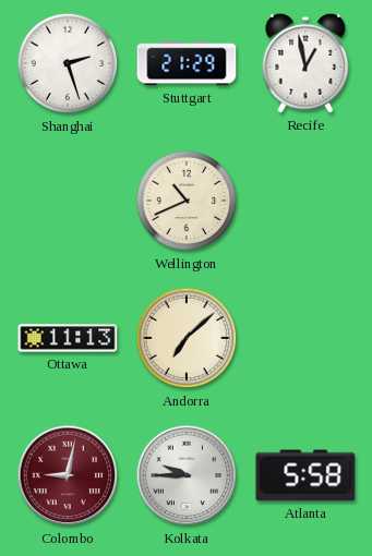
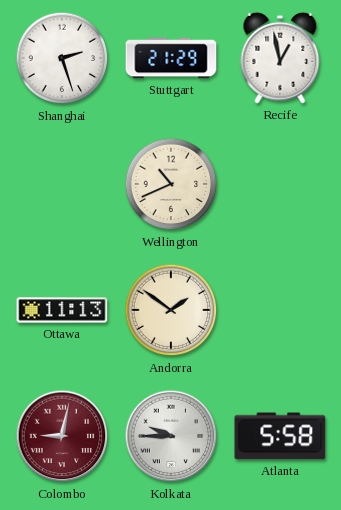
Andorra: 7:08 -> 1:51 (171, 310)
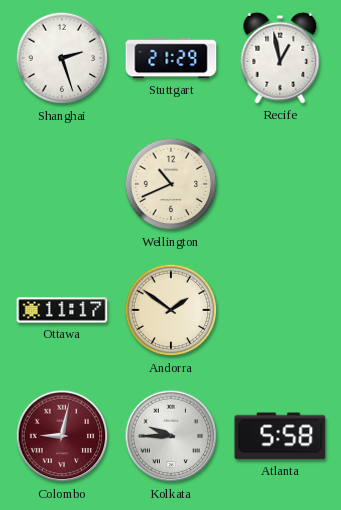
Ottawa: 11:13 -> 11:17 (62, 310)
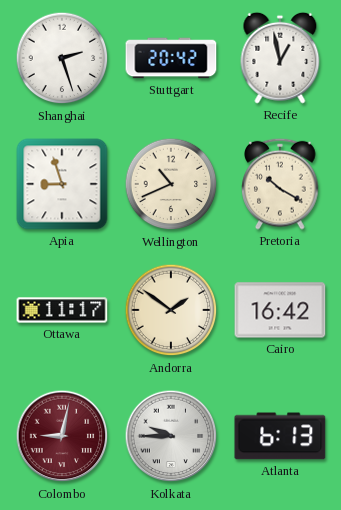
Stuttgart: 21:29 -> 20:42 (171, 58)
Apia: none -> 8:57 (62, 184)
Pretoria: none -> 10:20 (280, 184)
Cairo: none -> 16:42 (280, 310)
Atlanta: 5:58 -> 6:13 (280, 436)
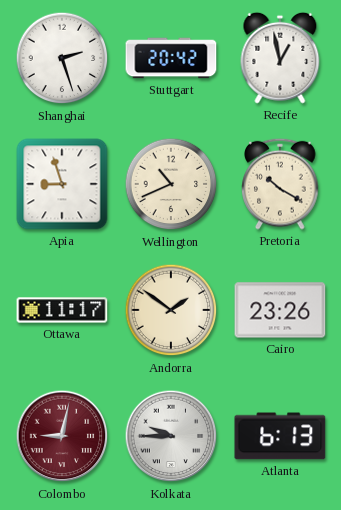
Cairo: 16:42 -> 23:26 (280, 310)
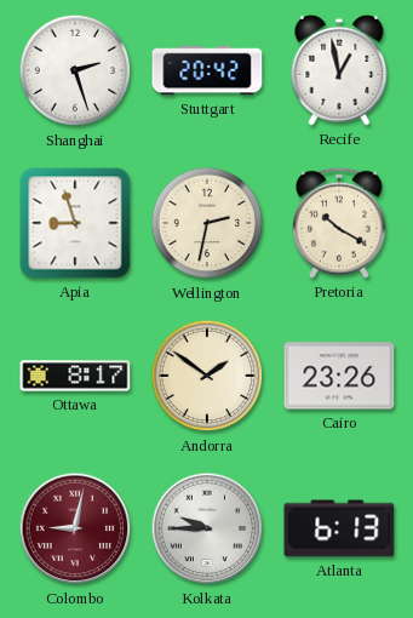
Wellington: 10:41 -> 2:32 (207, 223)
Ottawa: 11:17 -> 8:17 (75, 376)
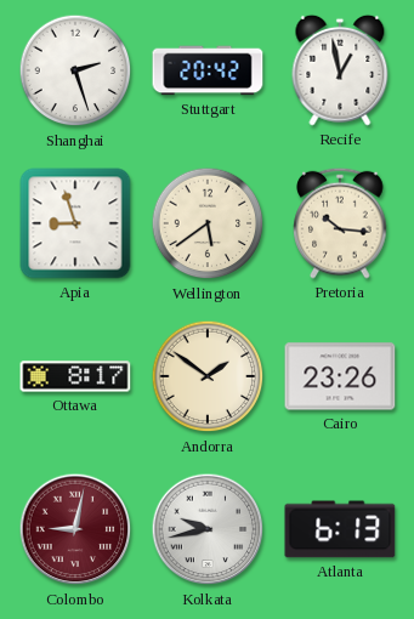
Wellington: 2:32 -> 5:39 (208, 223)
Pretoria: 10:20 -> 10:16 (340, 223)
Kolkata: 9:45 -> 9:43 (208, 529)
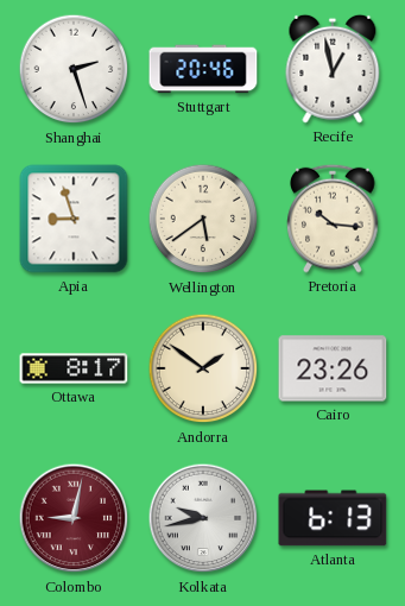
Stuttgart: 20:42 -> 20:46 (203, 69)
